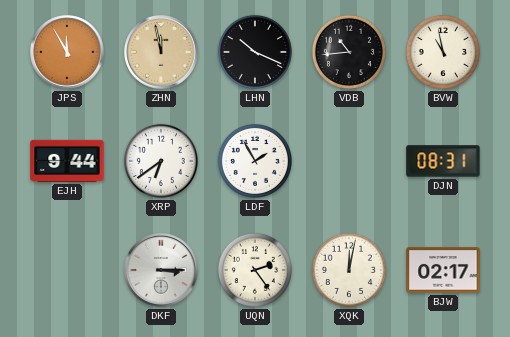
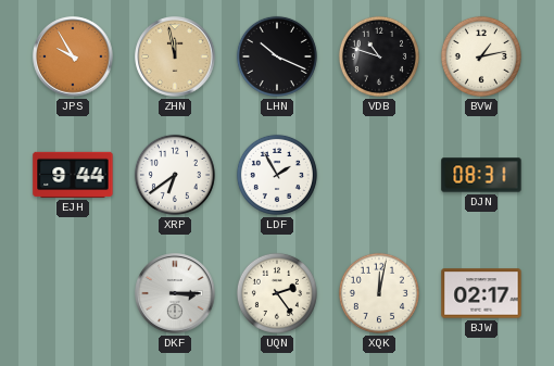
JPS: 11:55 -> 9:55 (73, 56)
VDB: 10:44 -> 10:48 (379, 56)
BVW: 10:58 -> 1:13 (481, 56)
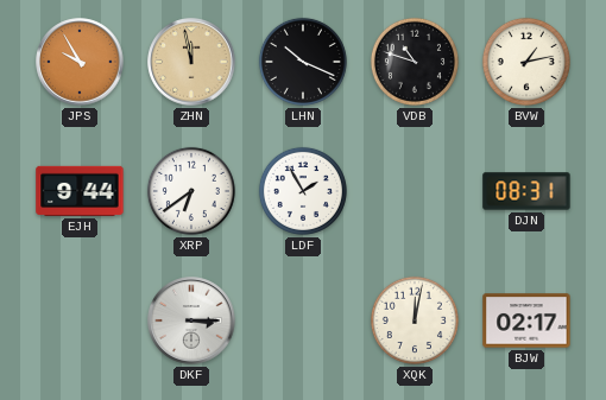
UQN: 2:24 -> none (277, 293)
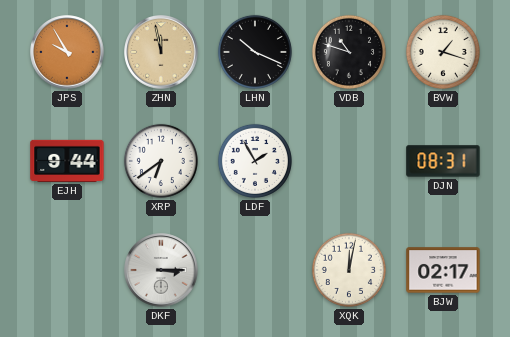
BVW: 1:13 -> 1:18 (443, 52)
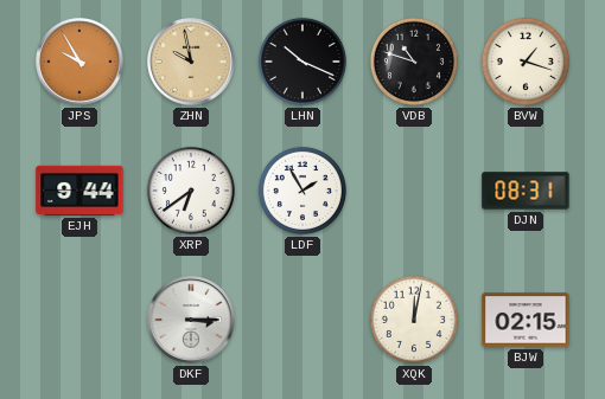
ZHN: 11:58 -> 9:58 (191, 62)
BJW: 02:17 -> 02:15 (526, 320)
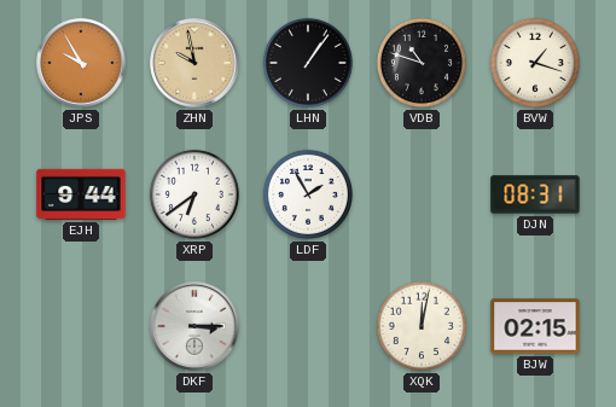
LHN: 10:19 -> 1:06 (308, 63)
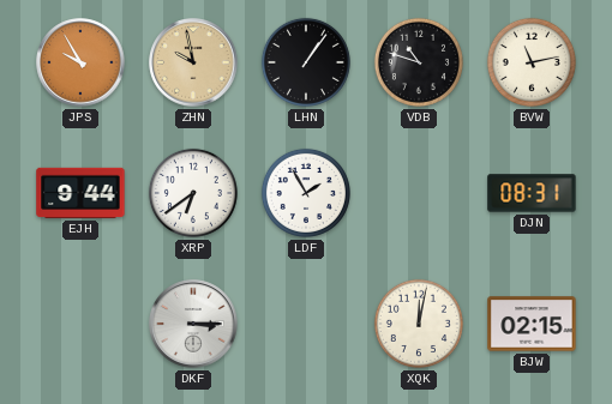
BVW: 1:18 -> 11:13 (532, 62)
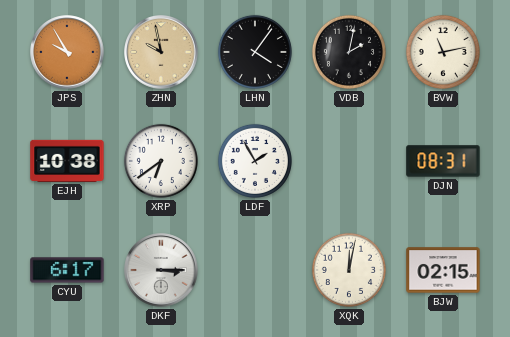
LHN: 1:06 -> 4:06 (255, 52)
VDB: 10:48 -> 2:02 (349, 52)
EJH: 9:44 -> 10:38 (67, 161)
CYU: none -> 6:17 (67, 270)
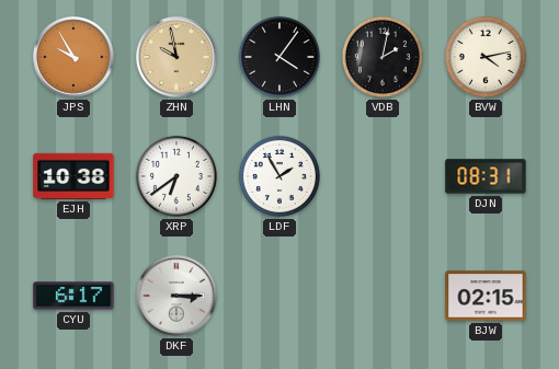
BVW: 11:13 -> 4:13 (486, 57)
XQK: 12:02 -> none (349, 270)
